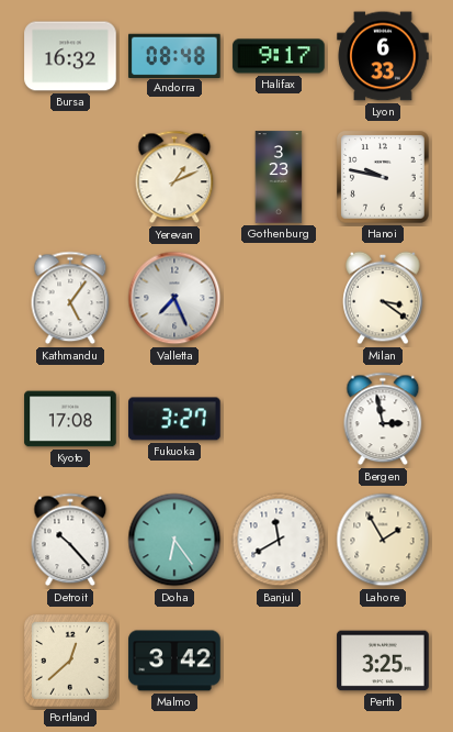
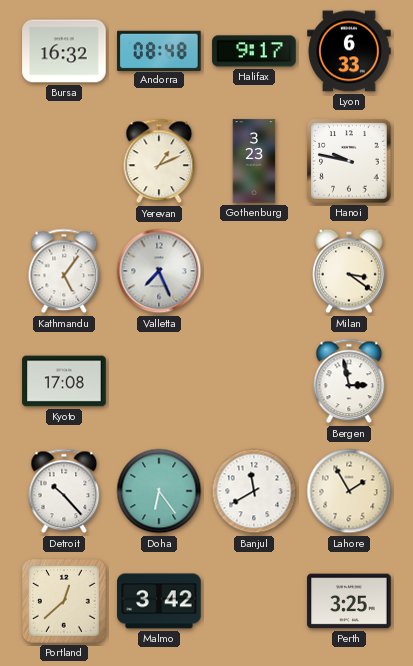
Fukuoka: 3:27 -> none (174, 419)
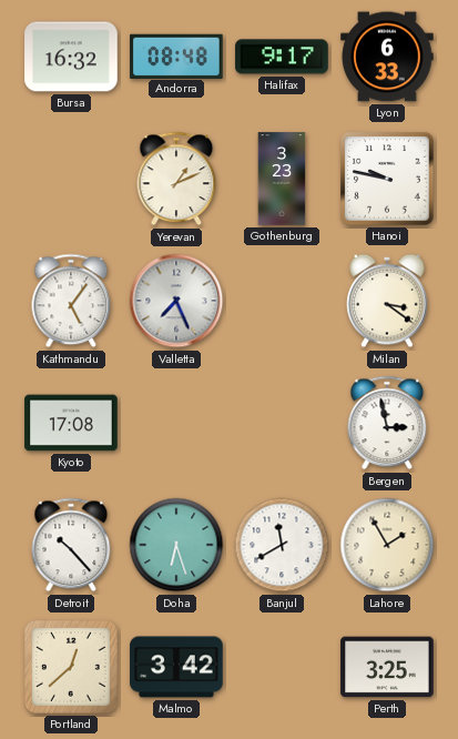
Doha: 6:24 -> 6:27 (176, 545)
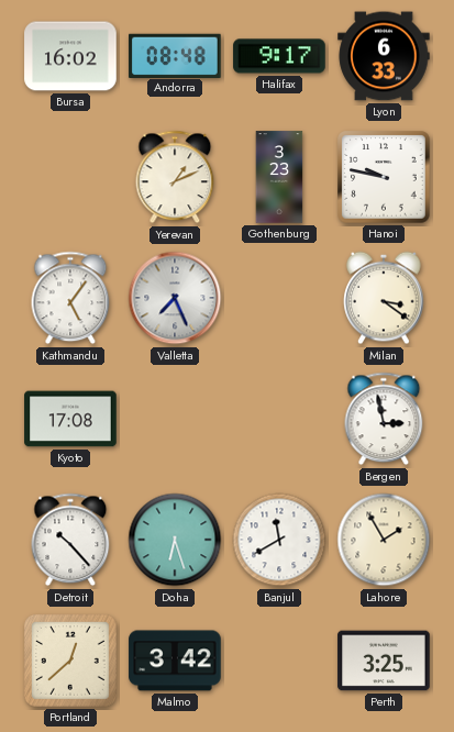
Bursa: 16:32 -> 16:02 (70, 56)
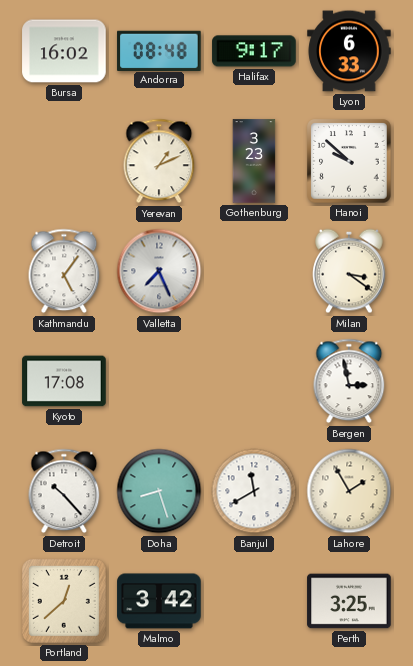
Hanoi: 9:47 -> 9:52 (349, 161)
Doha: 6:27 -> 8:27 (159, 491)
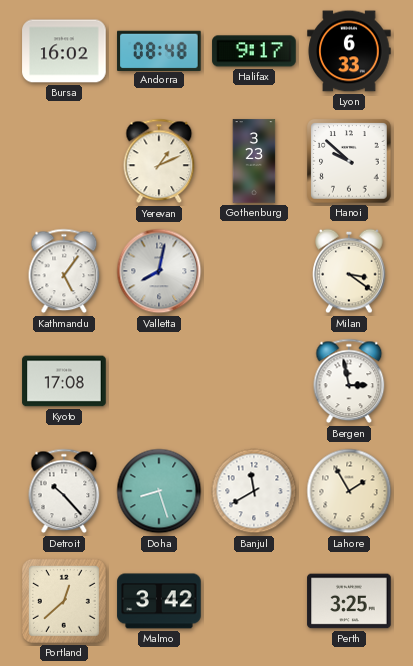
Valletta: 7:26 -> 8:02 (159, 271)
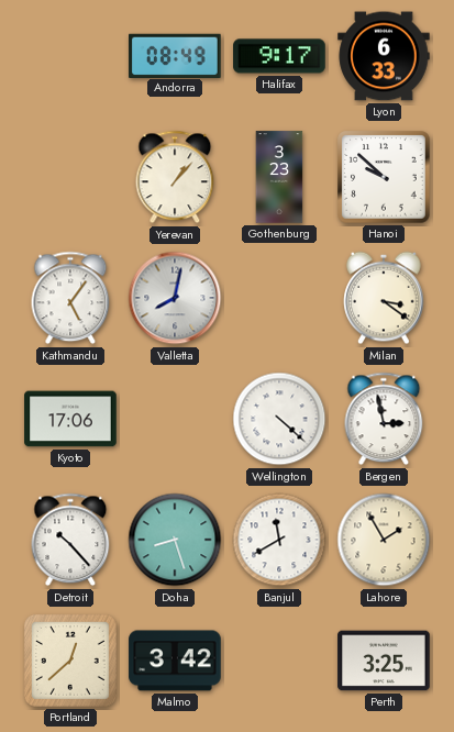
Bursa: 16:02 -> none (64, 51)
Andorra: 08:48 -> 08:49 (175, 55)
Yerevan: 1:11 -> 1:07 (175, 177)
Kyoto: 17:08 -> 17:06 (70, 419)
Wellington: none -> 4:22 (279, 419)
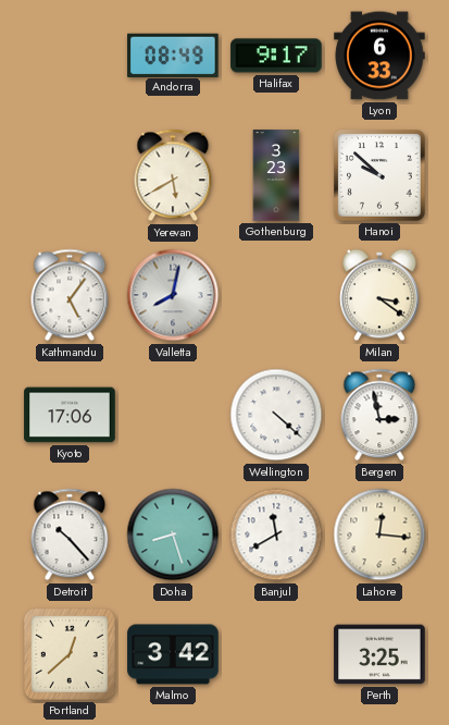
Yerevan: 1:07 -> 5:40 (173, 175)
Lahore: 1:55 -> 12:16 (379, 534)
